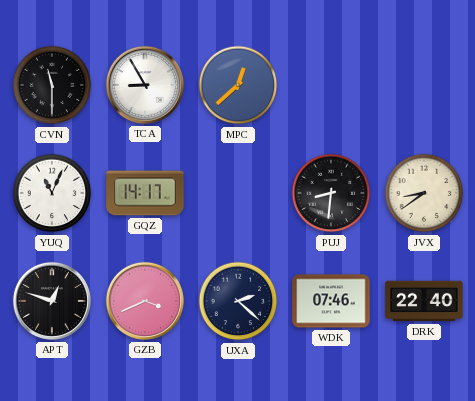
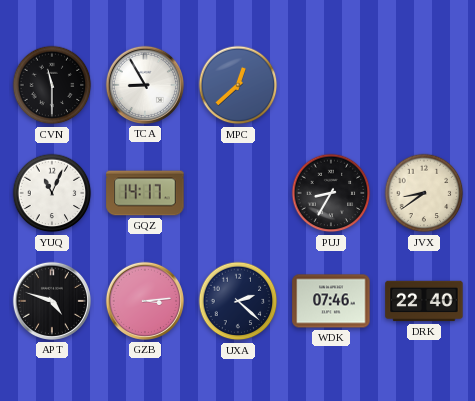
PUJ: 8:31 -> 8:35 (331, 193)
APT: 12:48 -> 4:48 (52, 301)
GZB: 3:41 -> 3:14 (145, 301)
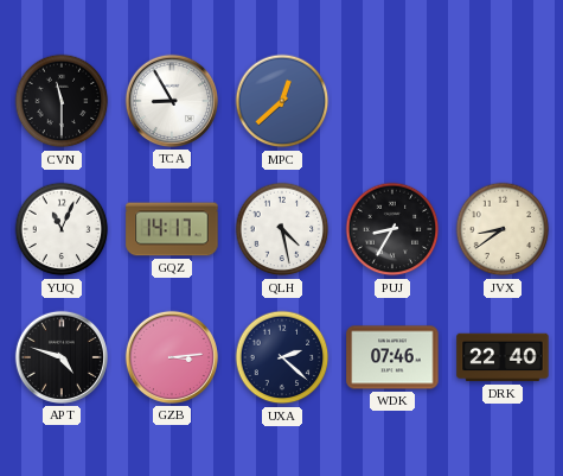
QLH: none -> 4:28 (282, 229)
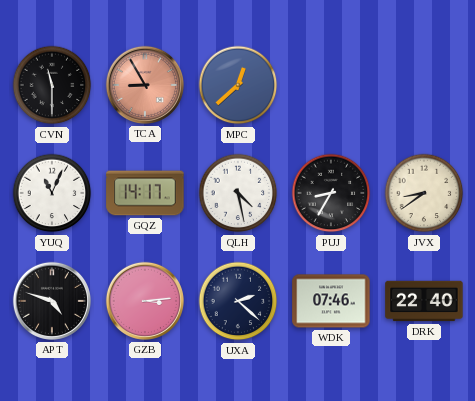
TCA dial: white -> salmon (145, 85)
